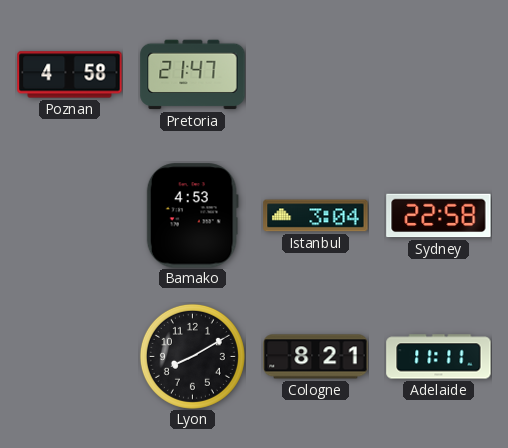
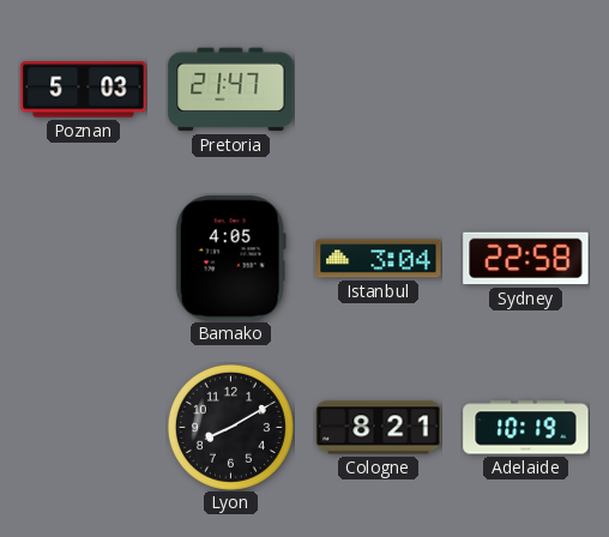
Poznan: 4:58 -> 5:03 (84, 90)
Bamako: 4:53 -> 4:05 (230, 259)
Adelaide: 11:11 -> 10:19 (526, 428)
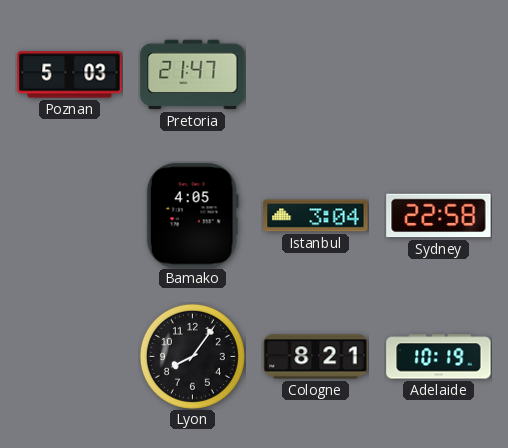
Lyon: 8:10 -> 8:06 (192, 356)
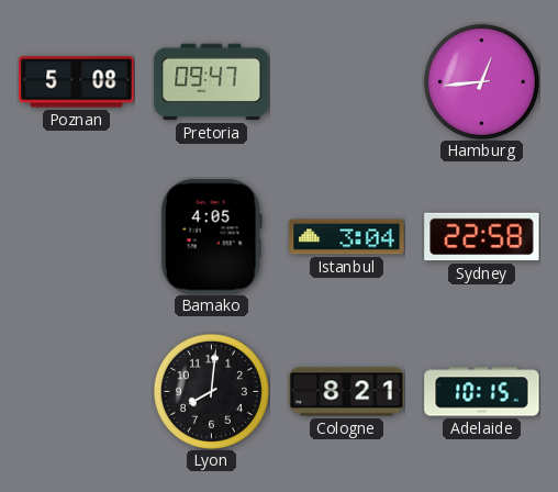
Poznan: 5:03 -> 5:08 (77, 82)
Pretoria: 21:47 -> 09:47 (212, 82)
Hamburg: none -> 12:44 (481, 81)
Lyon: 8:06 -> 8:01 (211, 391)
Adelaide: 10:19 -> 10:15 (482, 392)
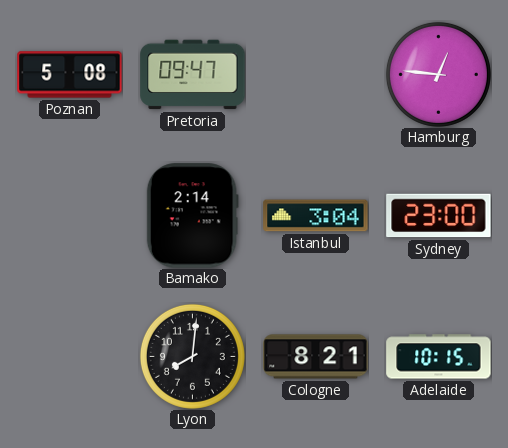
Hamburg: 12:44 -> 12:46 (438, 74)
Bamako: 4:05 -> 2:14 (192, 216)
Sydney: 22:58 -> 23:00 (439, 216)
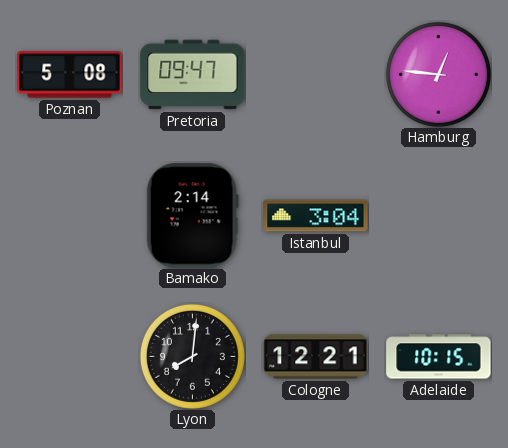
Sydney: 23:00 -> none (439, 216)
Cologne: 8:21 -> 12:21 (316, 357)
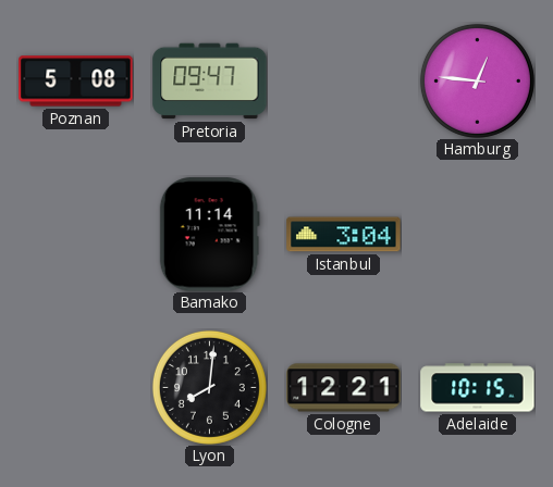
Bamako: 2:14 -> 11:14 (209, 235)
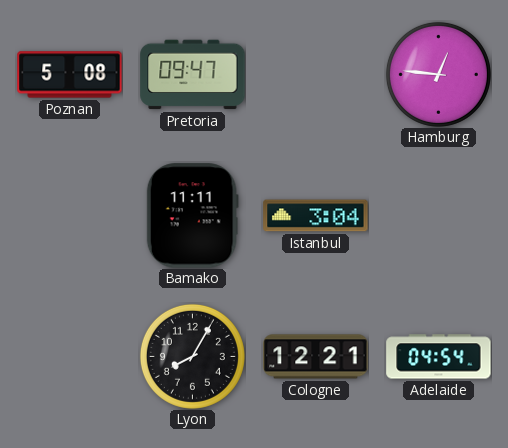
Bamako: 11:14 -> 11:11 (192, 216)
Lyon: 8:01 -> 8:05 (192, 356)
Adelaide: 10:15 -> 04:54 (439, 357)
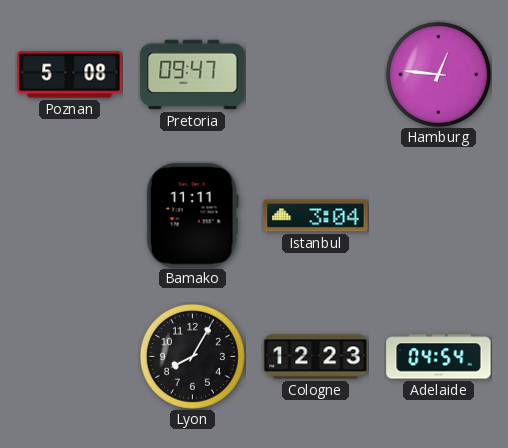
Cologne: 12:21 -> 12:23 (316, 357)
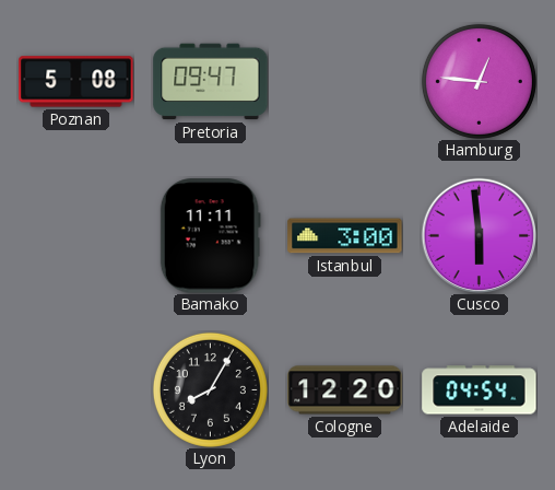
Istanbul: 3:04 -> 3:00 (345, 236)
Cusco: none -> 5:59 (479, 235)
Cologne: 12:23 -> 12:20 (345, 390)
